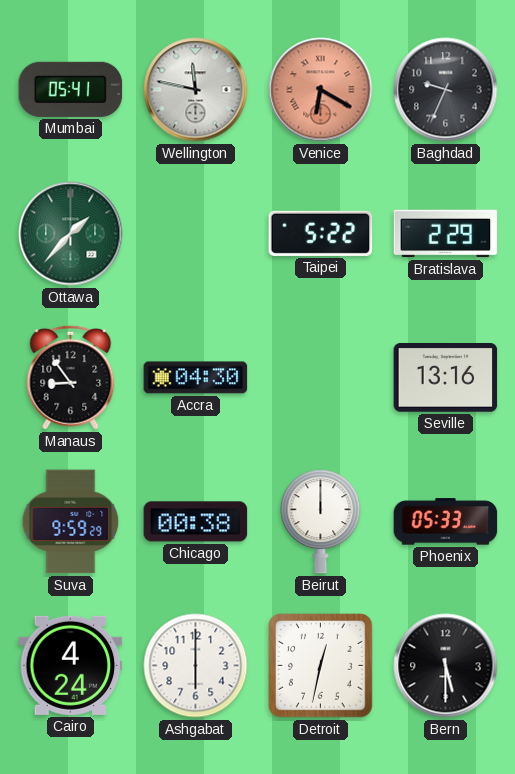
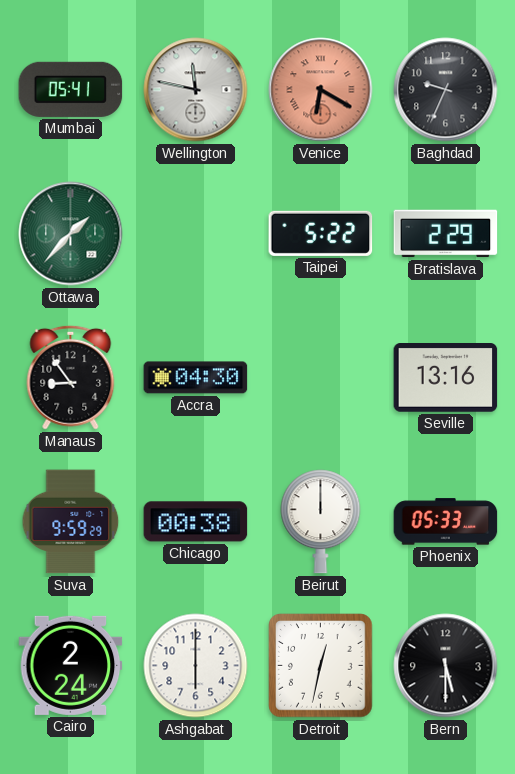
Cairo: 4:24 -> 2:24 (71, 665)
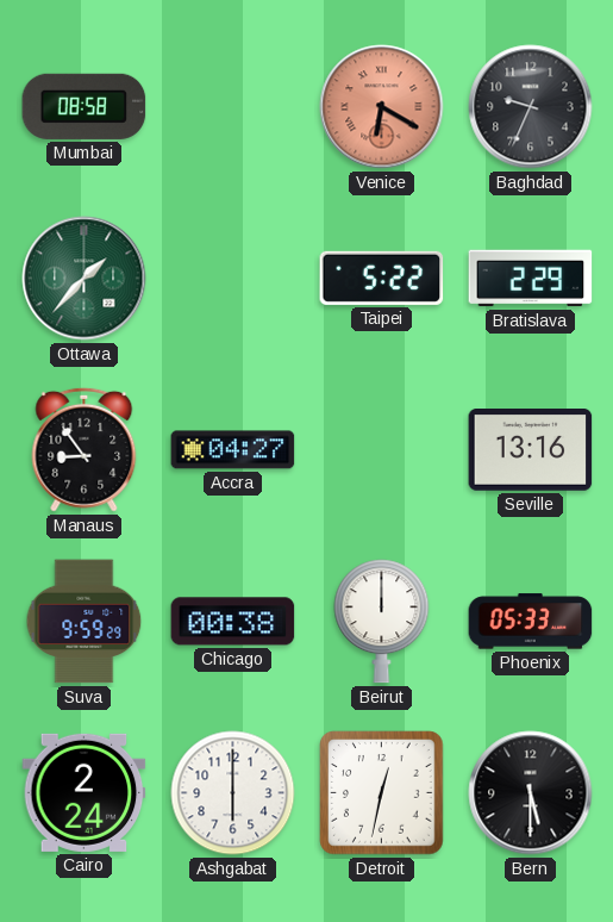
Mumbai: 05:41 -> 08:58 (85, 106)
Wellington: 11:47 -> none (196, 90)
Accra: 04:30 -> 04:27 (233, 450)
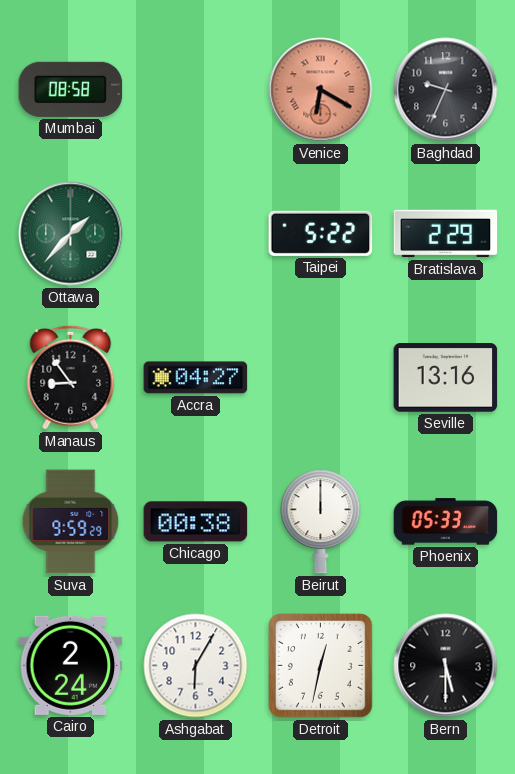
Ashgabat: 6:00 -> 6:05 (196, 666)
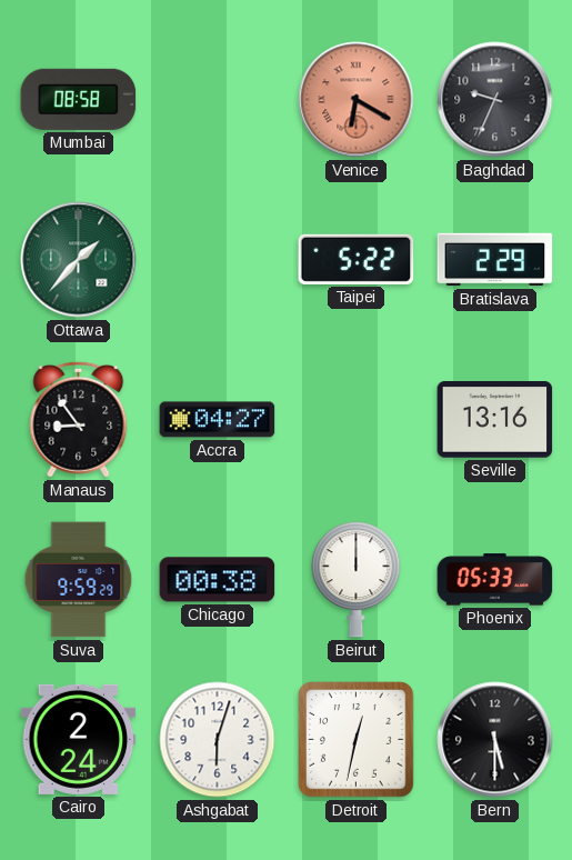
Ashgabat: 6:05 -> 6:03 (218, 740)
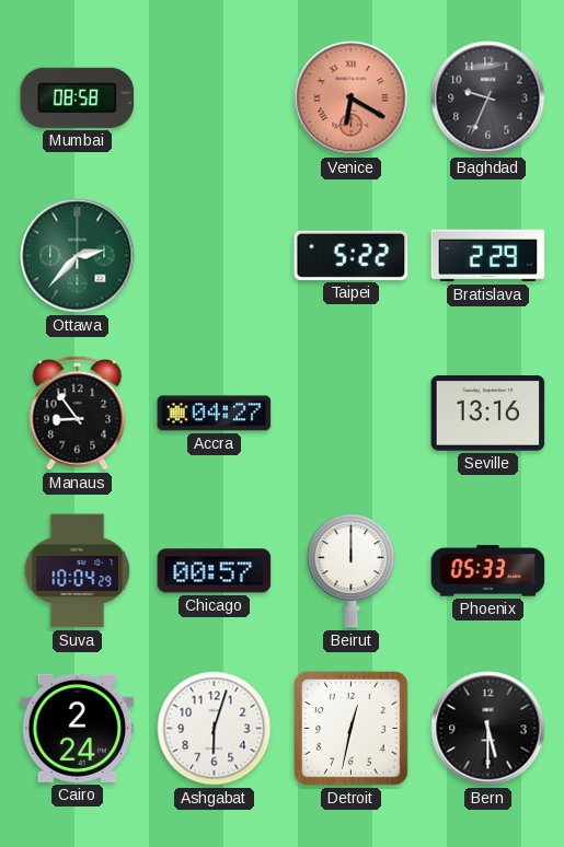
Ottawa: 1:37 -> 2:37 (78, 256)
Suva: 9:59 -> 10:04 (78, 571)
Chicago: 00:38 -> 00:57 (215, 571)
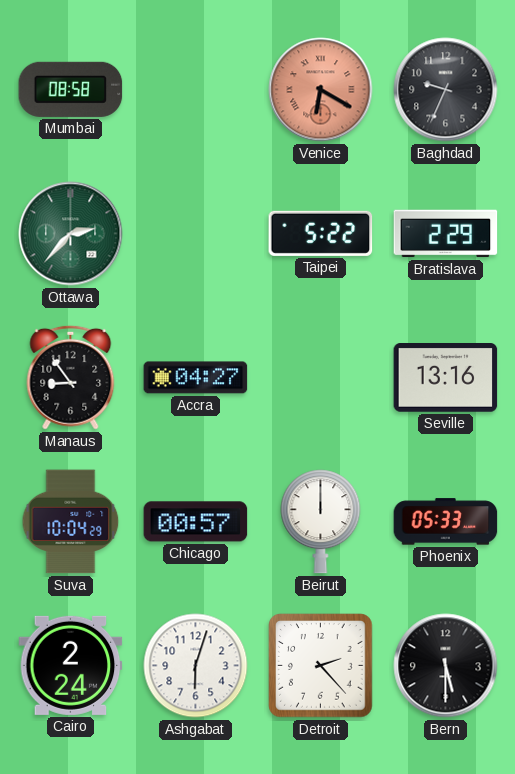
Detroit: 12:32 -> 2:23 (321, 666)
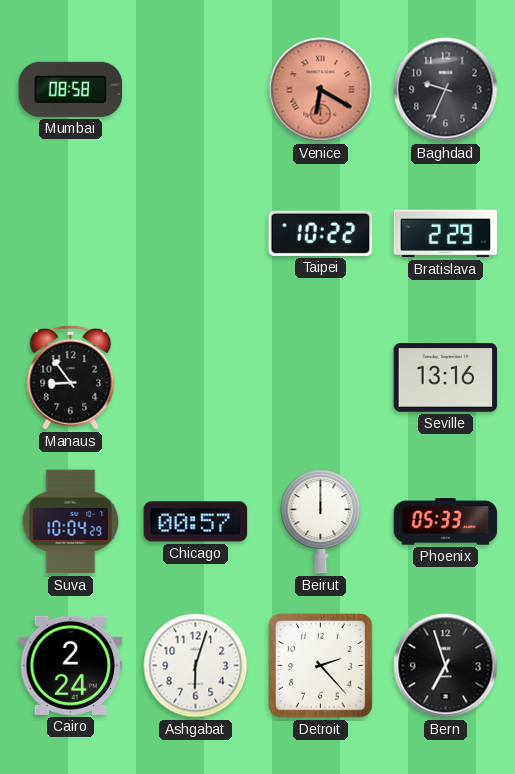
Ottawa: 2:37 -> none (71, 234)
Taipei: 5:22 -> 10:22 (321, 233)
Accra: 04:27 -> none (196, 378)
Bern: 5:30 -> 6:57 (446, 666)
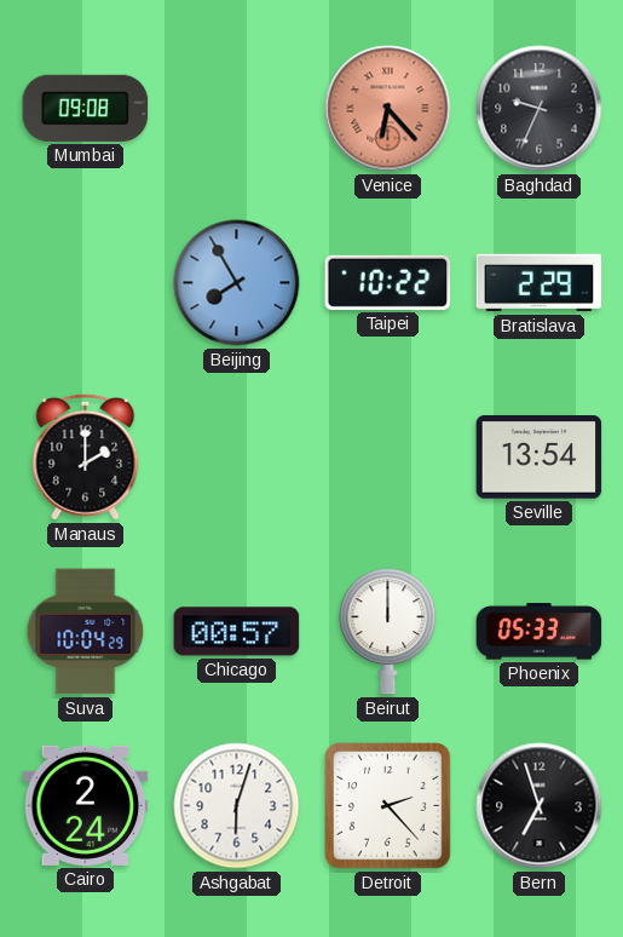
Mumbai: 08:58 -> 09:08 (86, 108)
Venice: 6:20 -> 6:23 (388, 109)
Beijing: none -> 7:55 (237, 283)
Manaus: 8:54 -> 2:00 (86, 456)
Seville: 13:16 -> 13:54 (540, 458)
